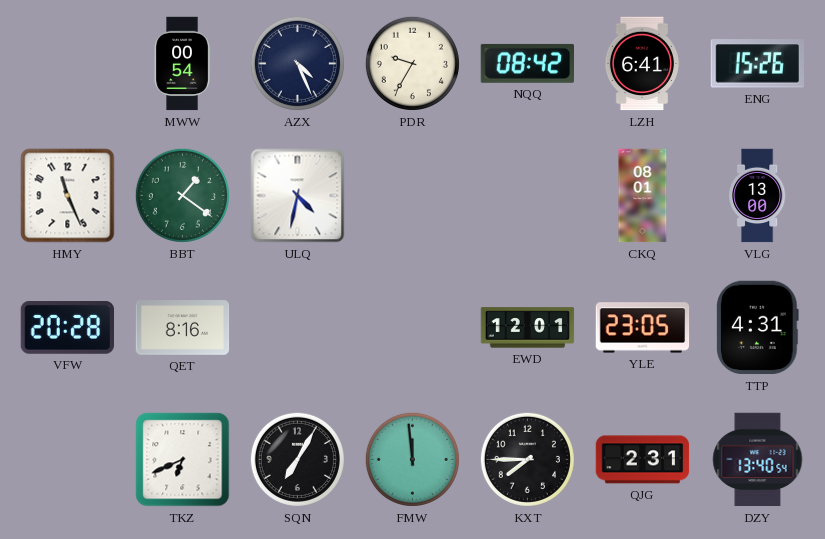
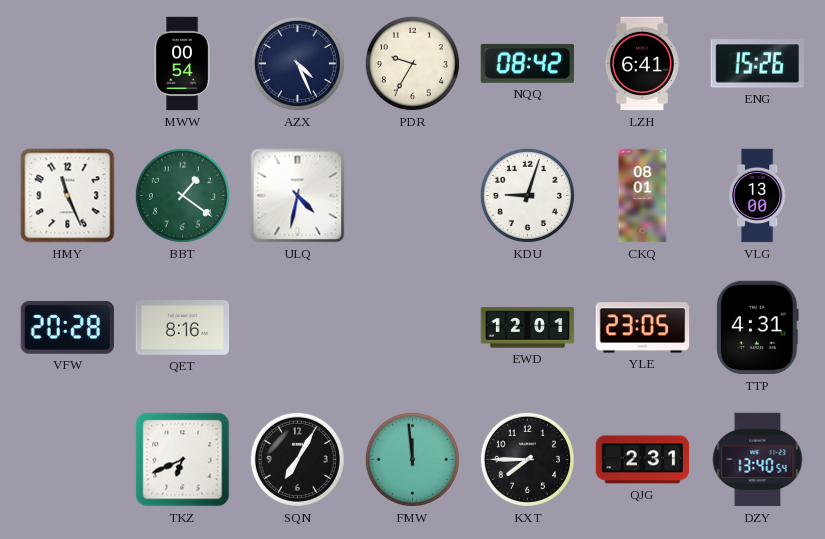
KDU: none -> 9:03 (527, 195)
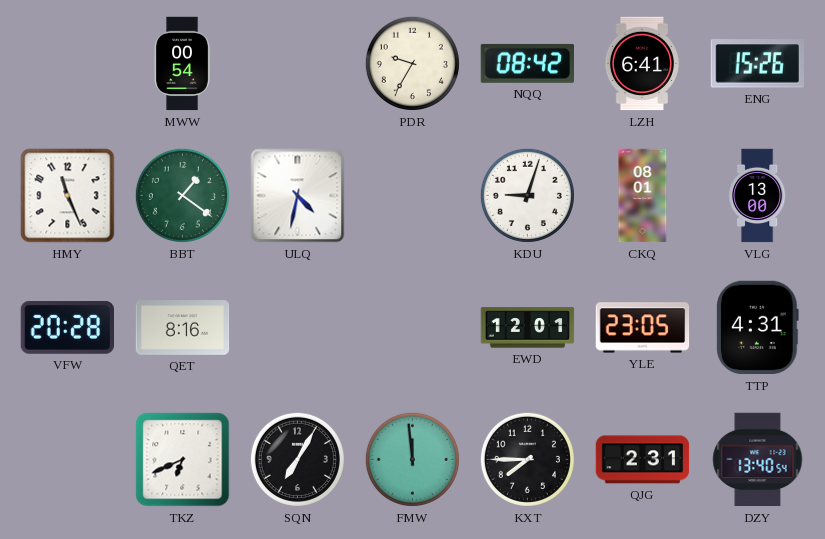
AZX: 4:26 -> none (297, 63)
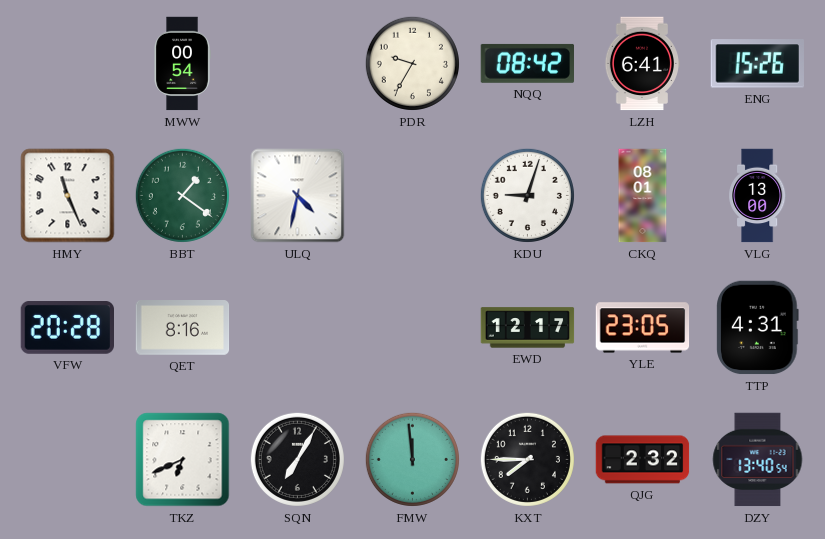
EWD: 12:01 -> 12:17 (528, 328)
QJG: 2:31 -> 2:32 (643, 460)
